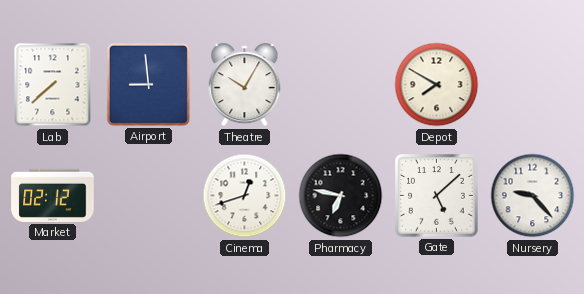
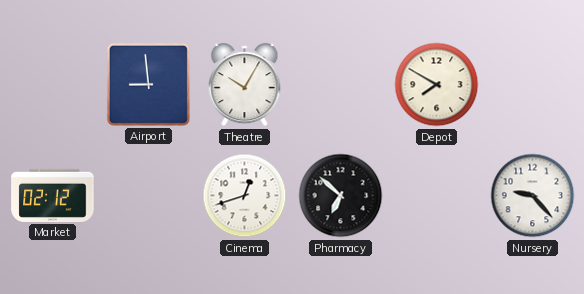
Lab: 7:38 -> none (53, 85)
Pharmacy: 6:47 -> 6:52 (341, 196)
Gate: 5:08 -> none (437, 196)
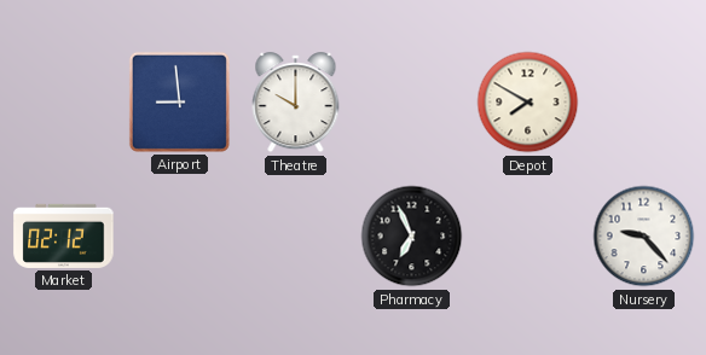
Theatre: 10:05 -> 10:00 (296, 103)
Cinema: 12:42 -> none (245, 196)
Pharmacy: 6:52 -> 6:56 (412, 237)
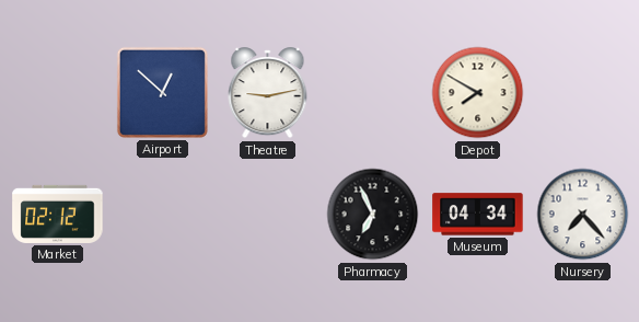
Airport: 8:59 -> 12:52 (162, 92)
Theatre: 10:00 -> 9:13 (268, 93)
Museum: none -> 04:34 (478, 215)
Nursery: 9:23 -> 7:23 (583, 215)
